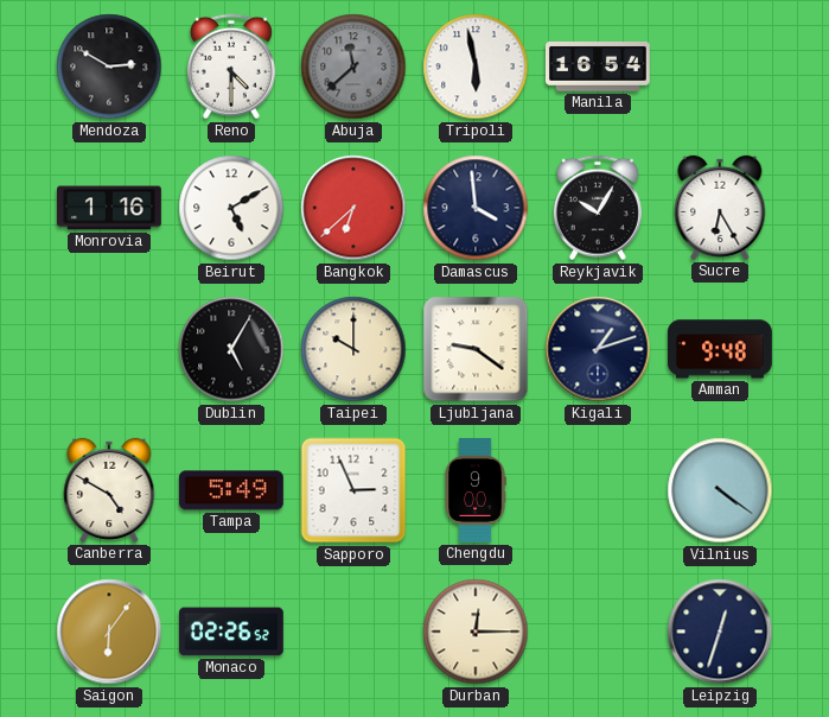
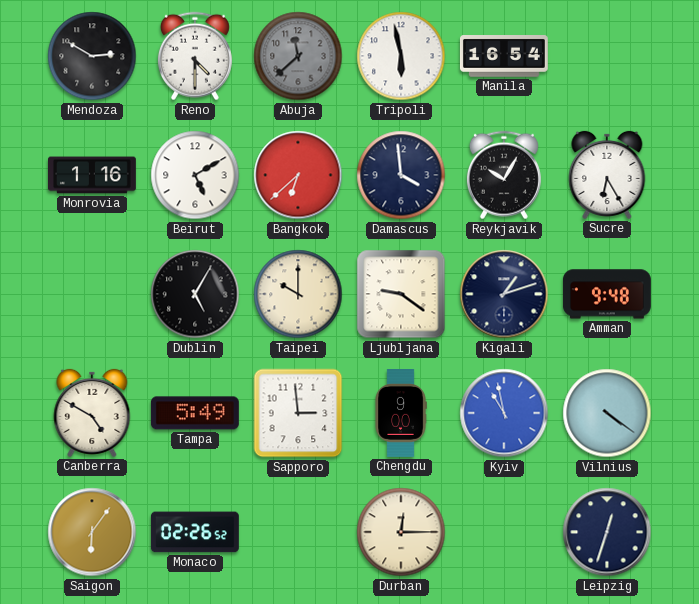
Sapporo: 2:56 -> 2:59 (298, 413)
Kyiv: none -> 10:58 (504, 413)
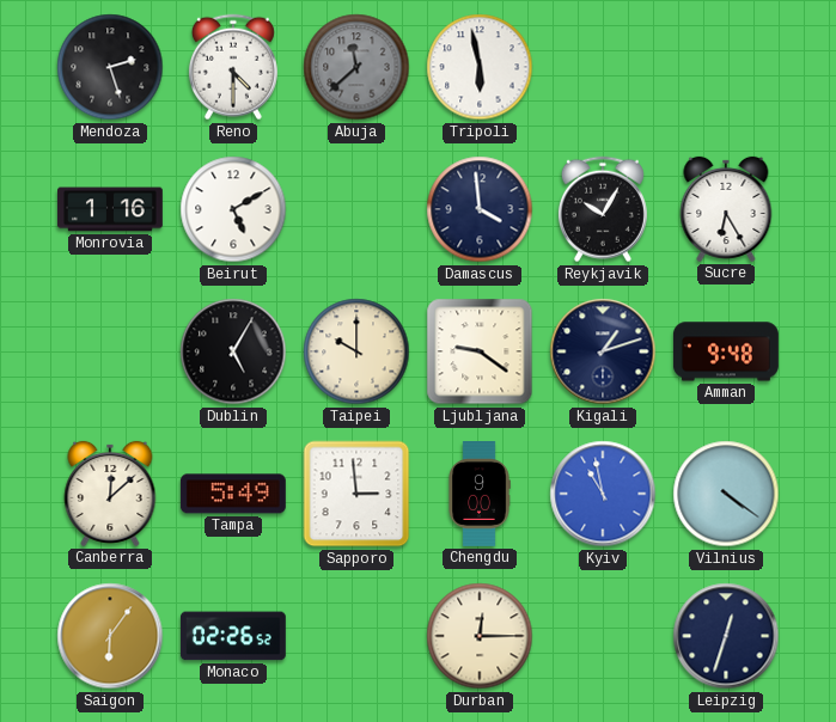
Mendoza: 2:50 -> 2:27 (110, 67)
Manila: 16:54 -> none (504, 57)
Bangkok: 6:38 -> none (298, 175)
Canberra: 4:50 -> 12:08 (110, 494)
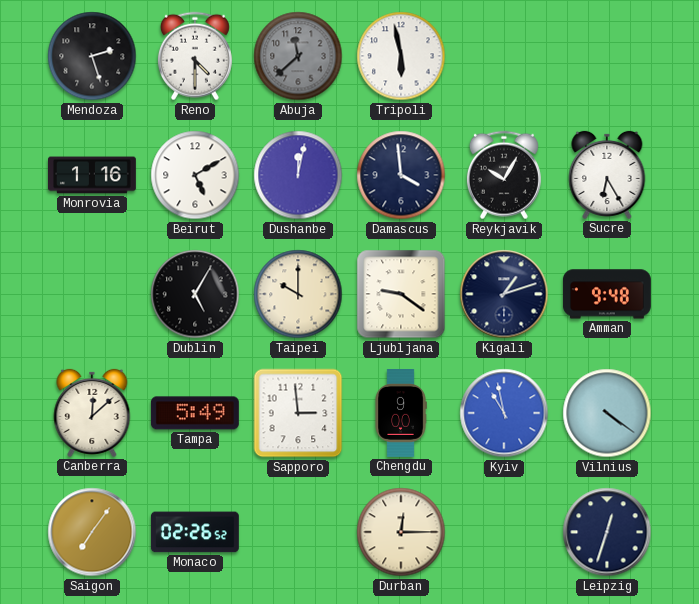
Dushanbe: none -> 12:02 (298, 175)
Saigon: 6:06 -> 7:06 (92, 532)
